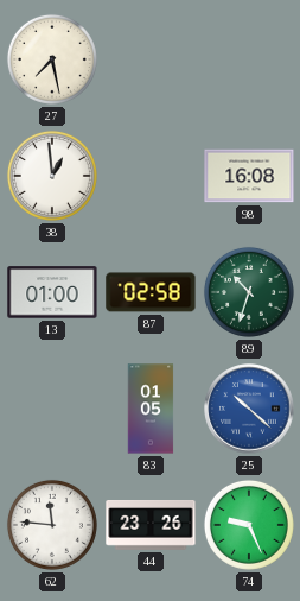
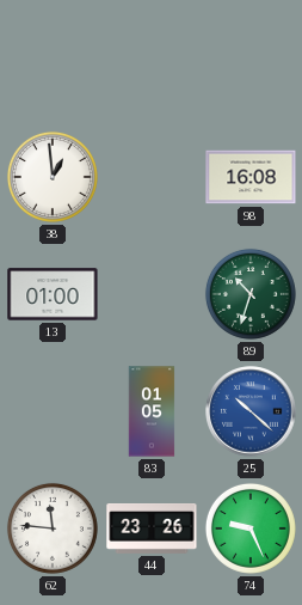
27: 7:28 -> none (52, 59)
87: 02:58 -> none (151, 292)
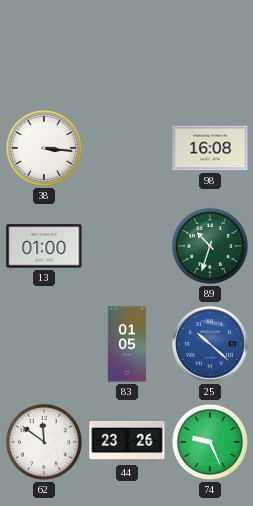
38: 12:59 -> 3:16 (44, 148)
62: 11:46 -> 11:51 (44, 442)
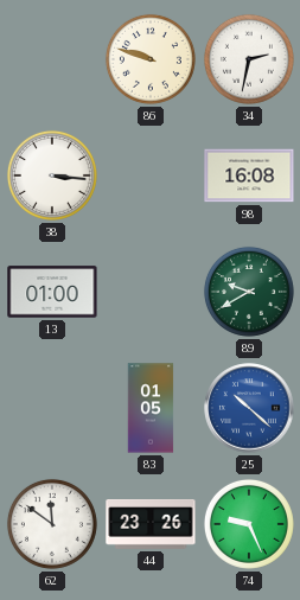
86: none -> 9:48 (151, 59)
34: none -> 2:32 (249, 59)
89: 10:33 -> 9:40 (249, 292)
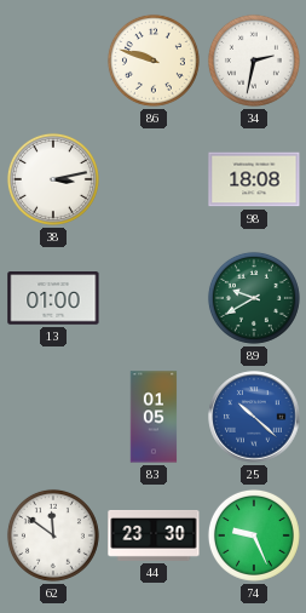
38: 3:16 -> 3:13 (53, 179)
98: 16:08 -> 18:08 (254, 179)
44: 23:26 -> 23:30 (154, 537)
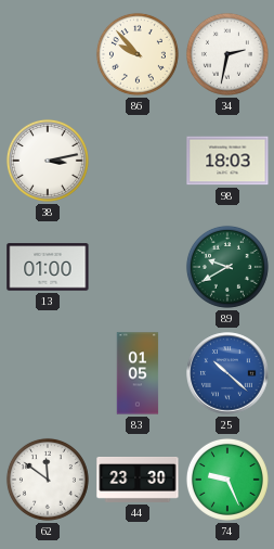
86: 9:48 -> 9:53 (138, 54)
98: 18:08 -> 18:03 (227, 161)
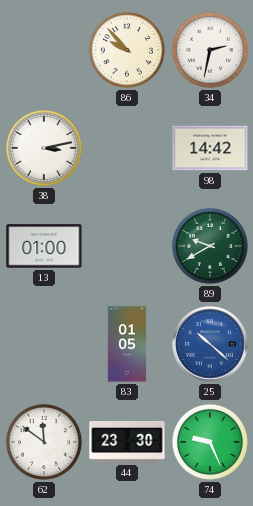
98: 18:03 -> 14:42 (210, 148)
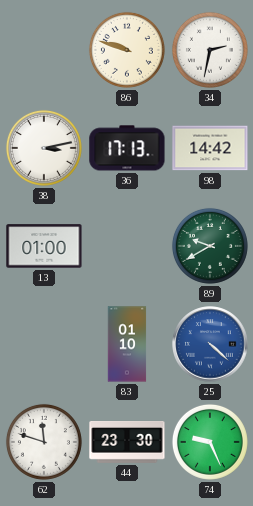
86: 9:53 -> 9:48 (127, 50)
36: none -> 17:13 (127, 148)
83: 01:05 -> 01:10 (127, 344)
25: 10:22 -> 4:22 (210, 344)
62: 11:51 -> 11:48 (44, 442)
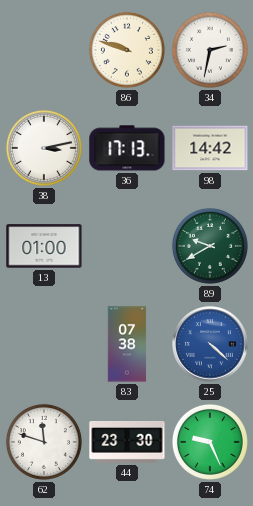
83: 01:10 -> 07:38 (127, 344)
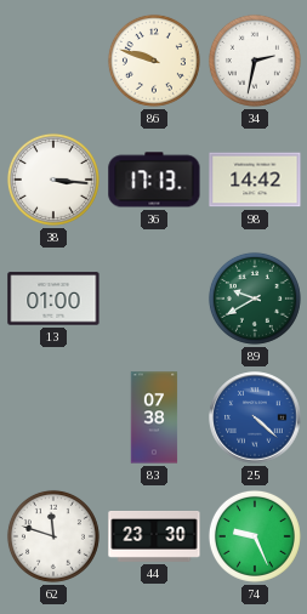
38: 3:13 -> 3:16 (53, 180)
